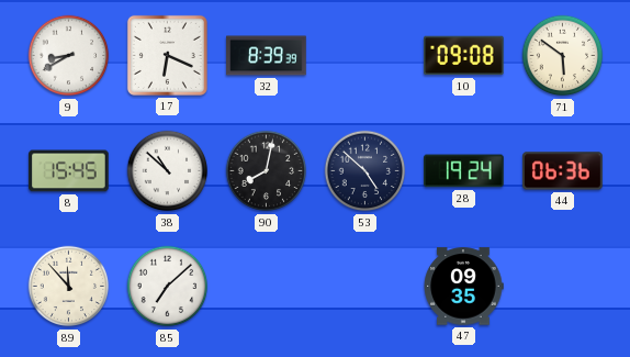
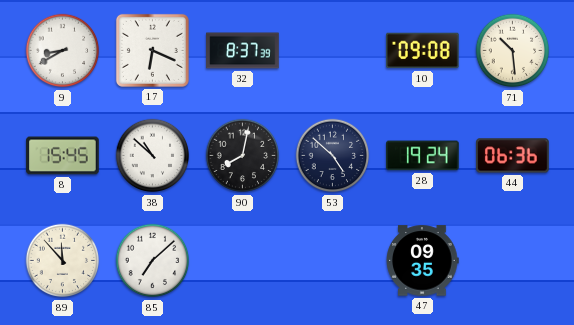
32: 8:39 -> 8:37 (243, 51)
71: 5:51 -> 10:29 (513, 51)
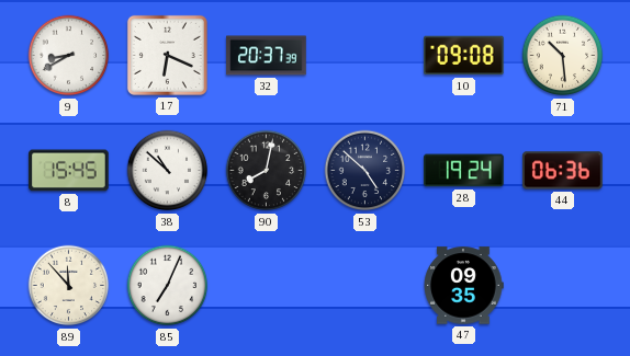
32: 8:37 -> 20:37 (267, 56)
85: 7:08 -> 7:04 (168, 286)
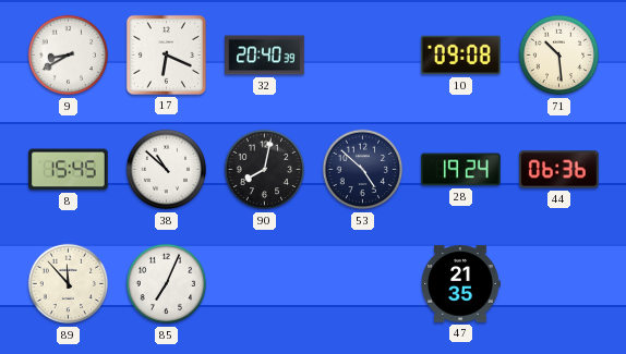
32: 20:37 -> 20:40 (265, 56)
47: 09:35 -> 21:35 (460, 284)
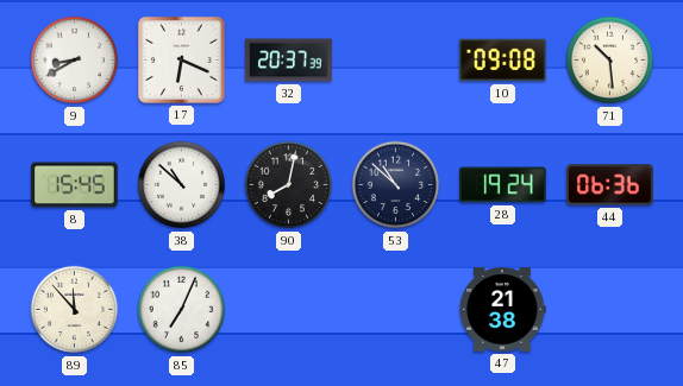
32: 20:40 -> 20:37 (289, 61)
53: 4:52 -> 10:52 (396, 185)
47: 21:35 -> 21:38 (502, 310)
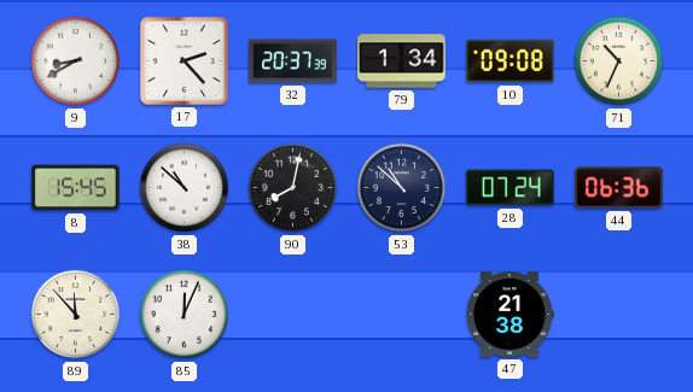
17: 6:19 -> 2:23 (184, 60)
79: none -> 1:34 (402, 62)
71: 10:29 -> 10:34 (619, 62)
28: 19:24 -> 07:24 (511, 188)
85: 7:04 -> 12:04 (185, 315)
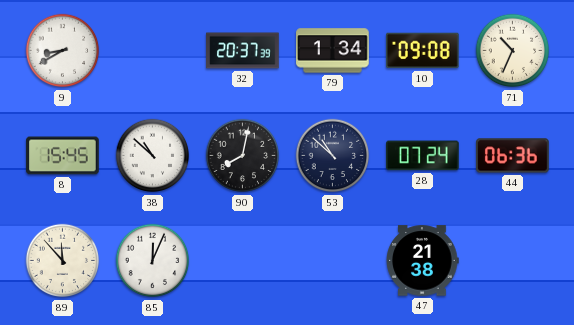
17: 2:23 -> none (184, 60)
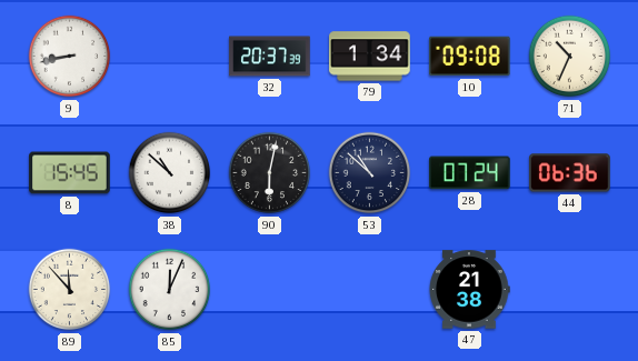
9: 8:40 -> 8:43 (70, 57)
90: 8:02 -> 6:02 (270, 173)
